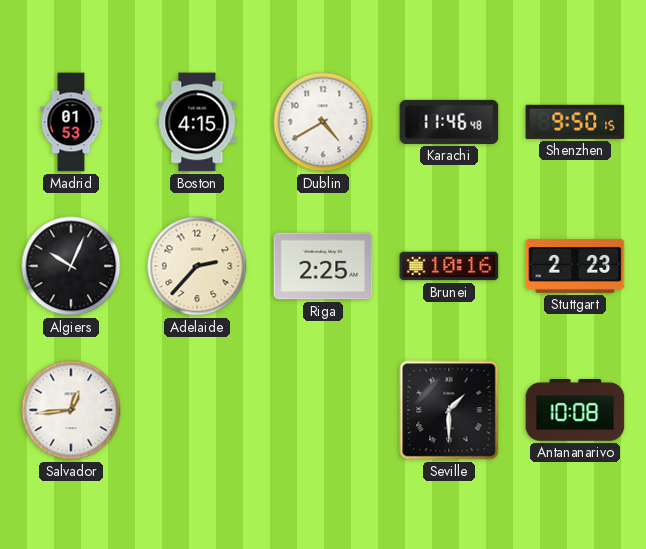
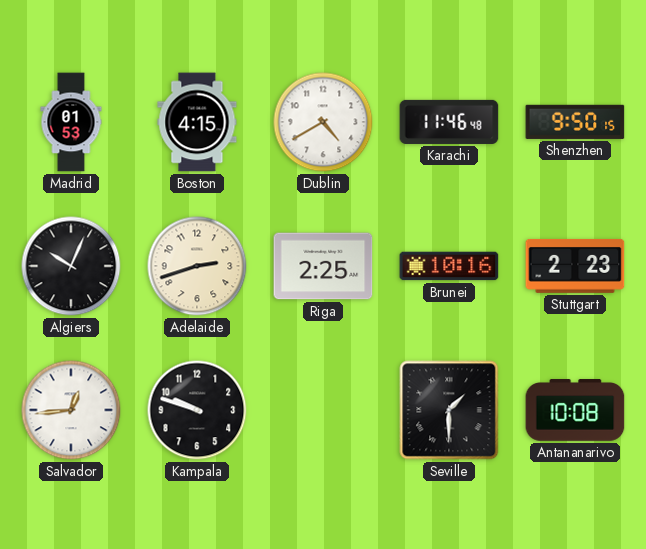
Adelaide: 2:37 -> 2:42 (197, 266)
Kampala: none -> 9:48 (197, 410)
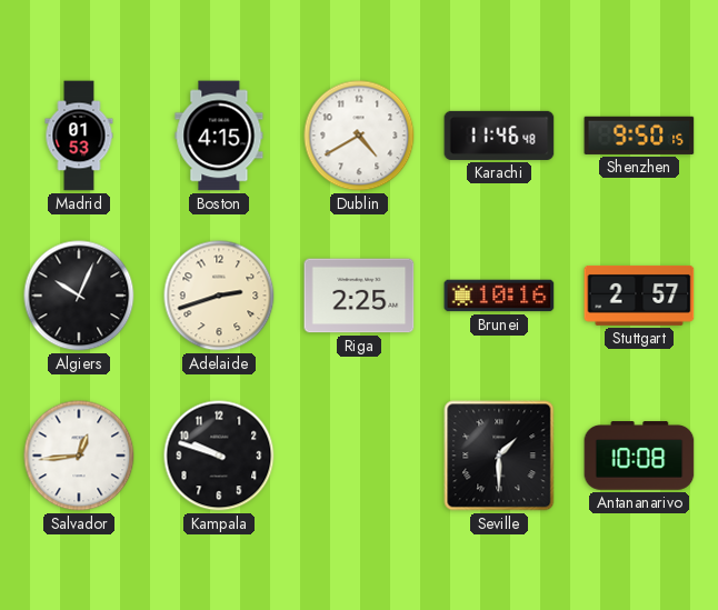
Stuttgart: 2:23 -> 2:57 (639, 296)
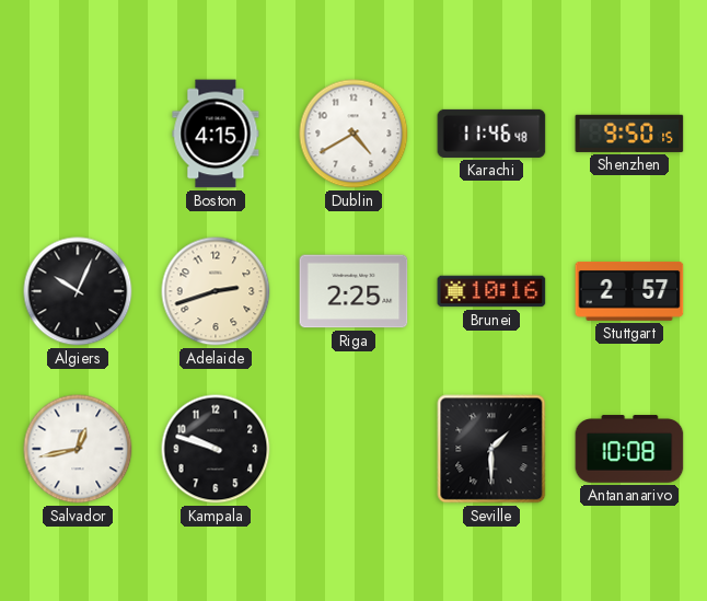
Madrid: 01:53 -> none (79, 136)
Salvador: 12:44 -> 12:43 (78, 449)
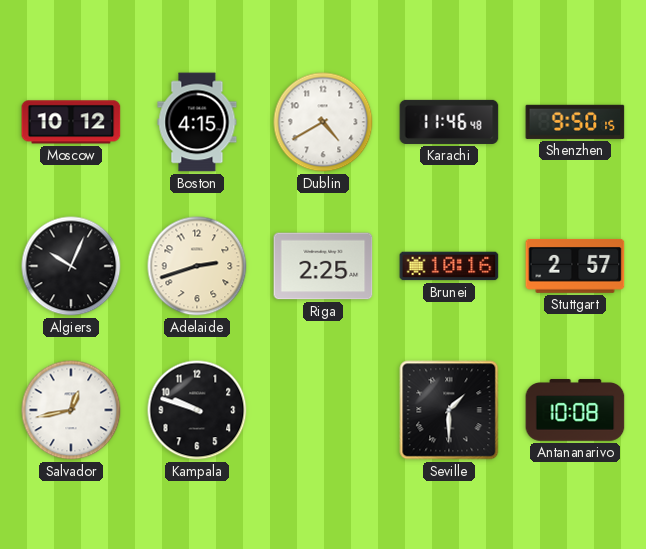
Moscow: none -> 10:12 (71, 122)
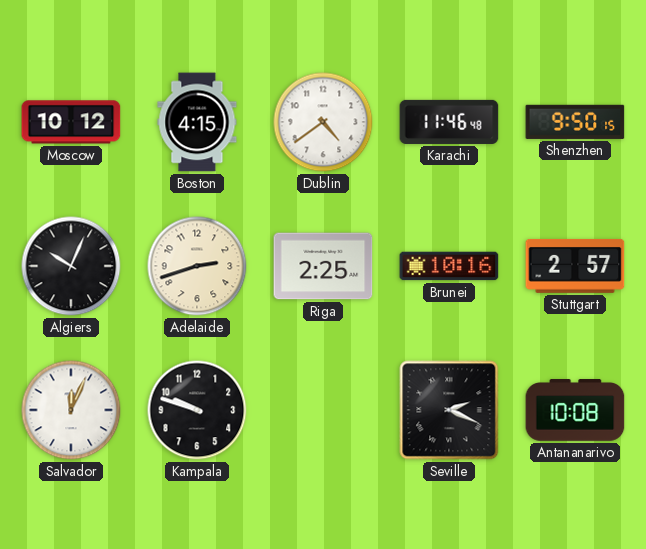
Dublin: 4:40 -> 4:39 (323, 122)
Salvador: 12:43 -> 12:04 (71, 410)
Seville: 1:30 -> 2:19 (449, 410)
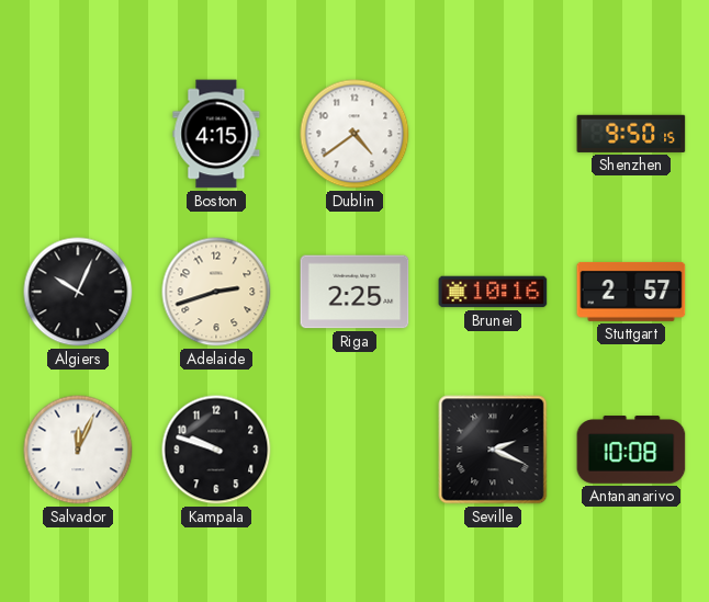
Moscow: 10:12 -> none (71, 122)
Karachi: 11:46 -> none (449, 122)
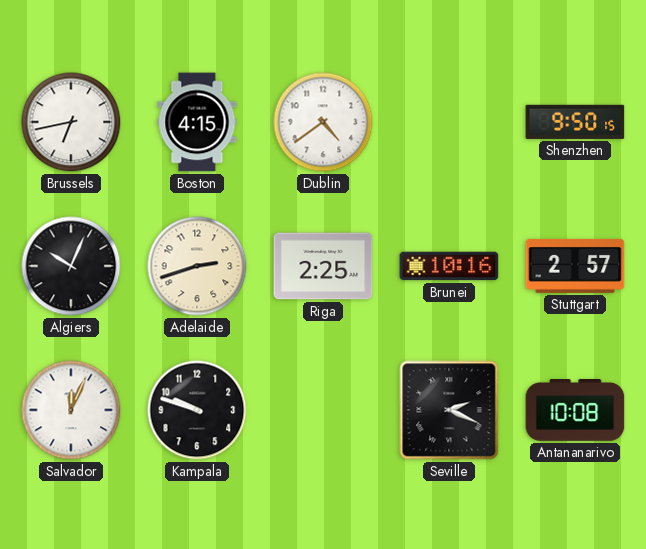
Brussels: none -> 6:43 (71, 122)
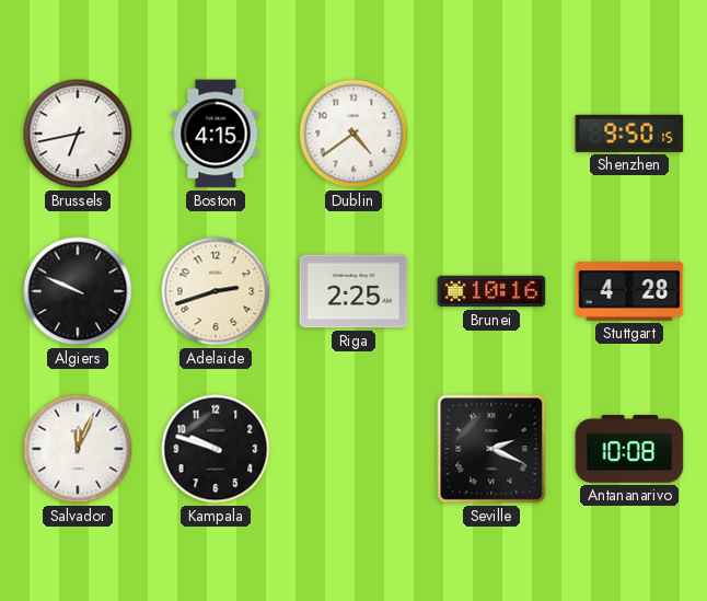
Algiers: 10:04 -> 9:49 (78, 291)
Stuttgart: 2:57 -> 4:28 (629, 291)
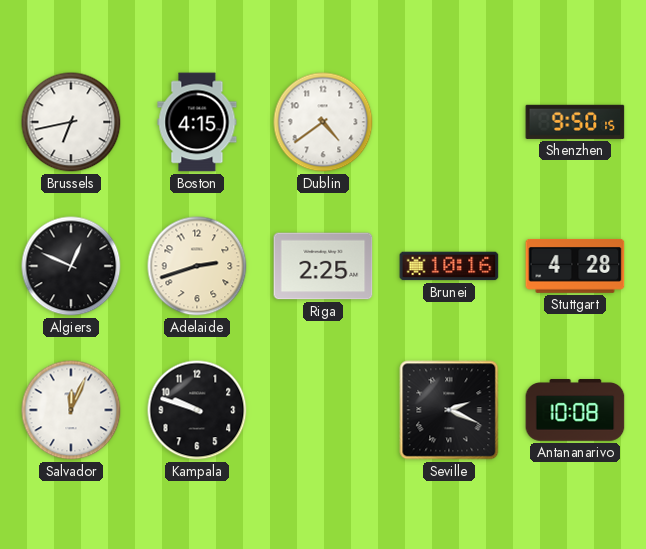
Algiers: 9:49 -> 12:49 (71, 266)
